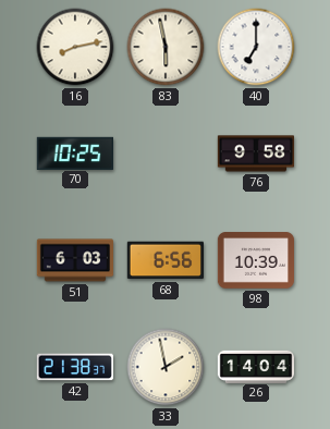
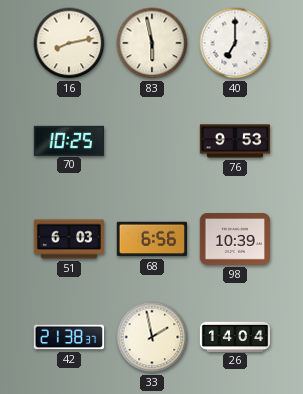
76: 9:58 -> 9:53 (235, 141)
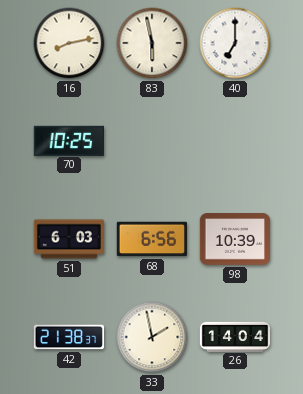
76: 9:53 -> none (235, 141)
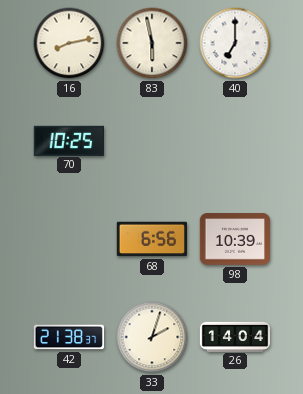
51: 6:03 -> none (69, 239)
33: 1:58 -> 2:03 (152, 337)
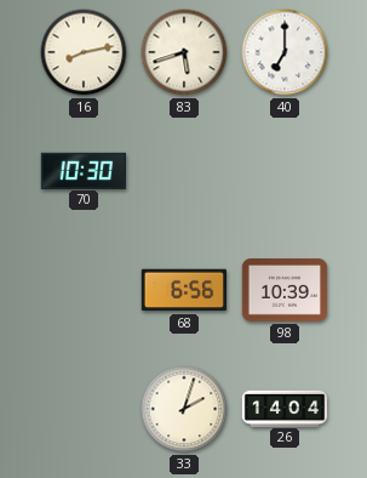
83: 5:58 -> 5:42 (184, 52)
70: 10:25 -> 10:30 (82, 170)
42: 21:38 -> none (68, 337)
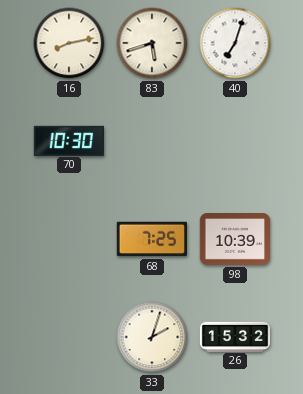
40: 7:00 -> 7:03 (235, 43)
68: 6:56 -> 7:25 (151, 239)
26: 14:04 -> 15:32 (235, 336)
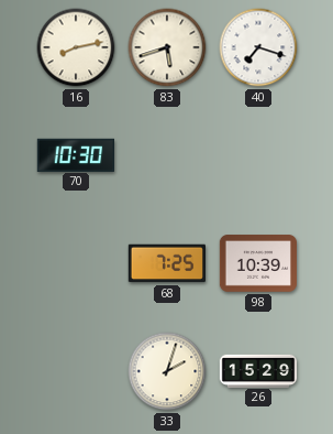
40: 7:03 -> 7:18 (258, 47)
26: 15:32 -> 15:29 (258, 370)
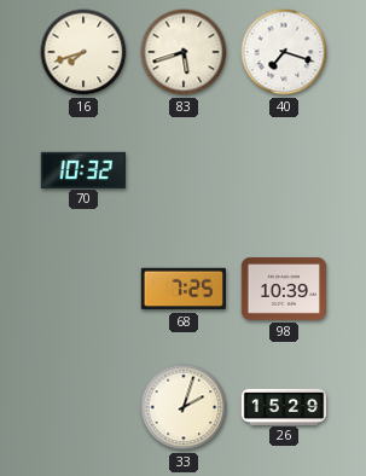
16: 8:13 -> 7:42 (83, 52)
70: 10:30 -> 10:32 (82, 169)
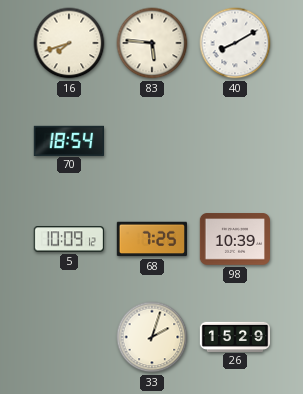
83: 5:42 -> 5:46 (152, 43)
40: 7:18 -> 8:10 (235, 43)
70: 10:32 -> 18:54 (68, 140)
5: none -> 10:09 (68, 239)
